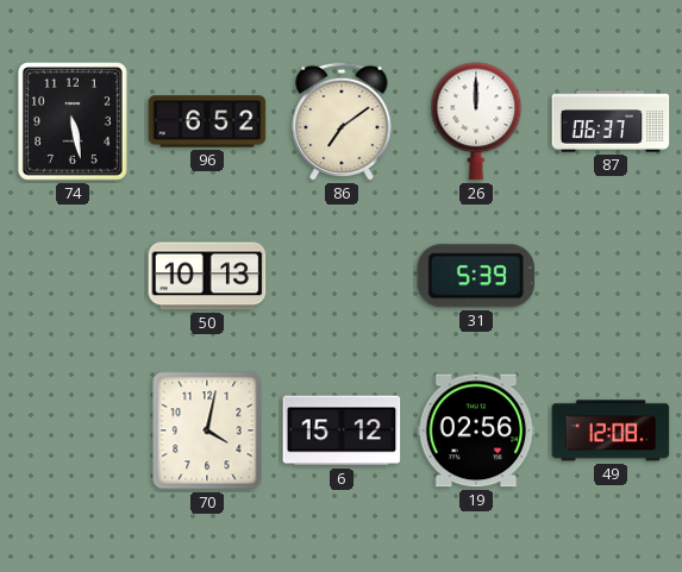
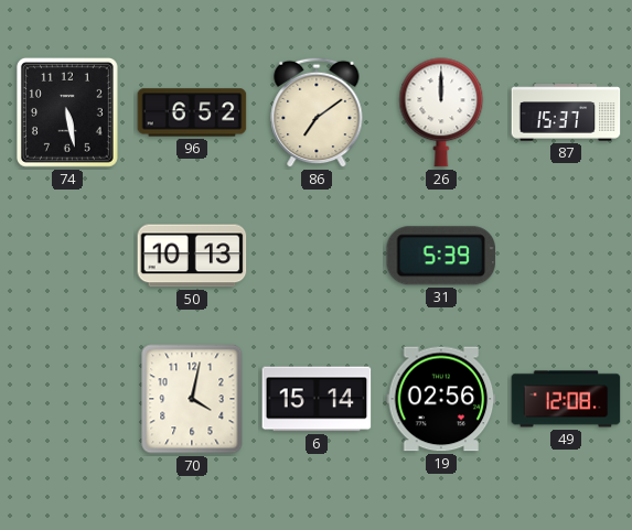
87: 06:37 -> 15:37 (566, 112)
6: 15:12 -> 15:14 (317, 399)
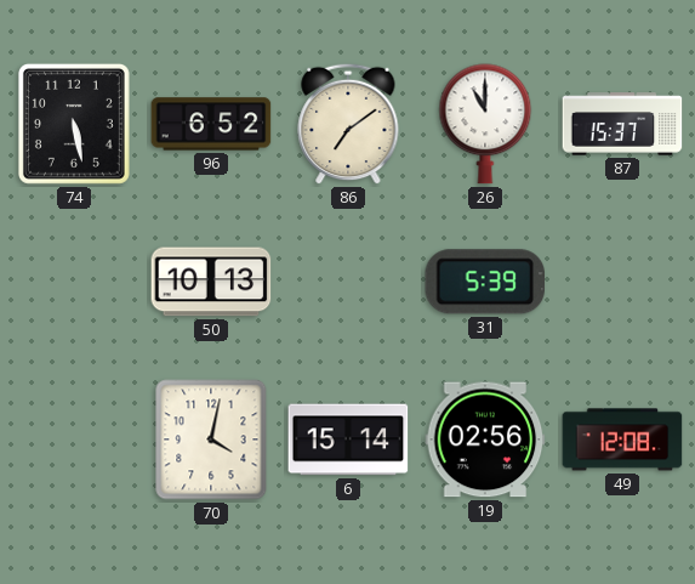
26: 12:00 -> 11:00 (485, 124)
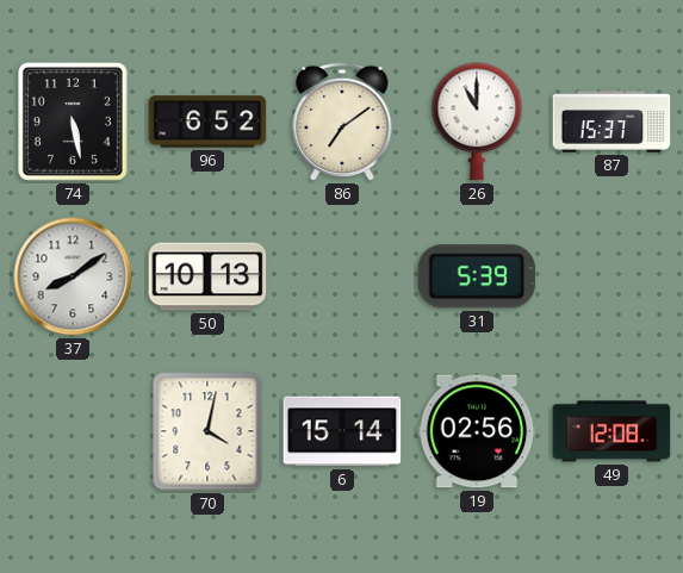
37: none -> 8:09 (73, 276)
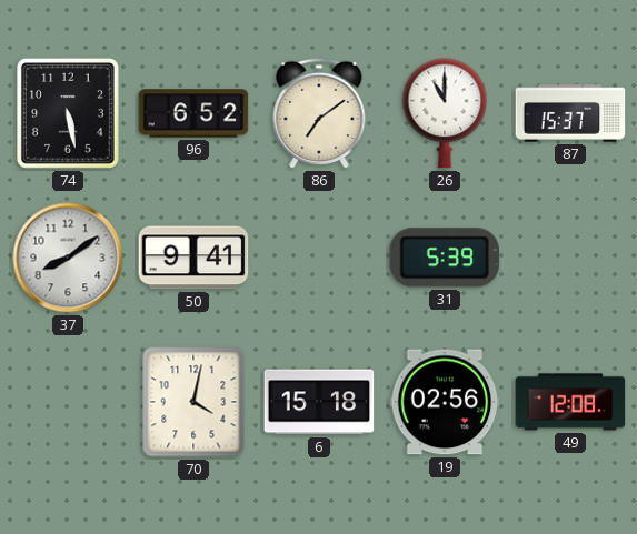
50: 10:13 -> 9:41 (193, 258)
6: 15:14 -> 15:18 (319, 402)
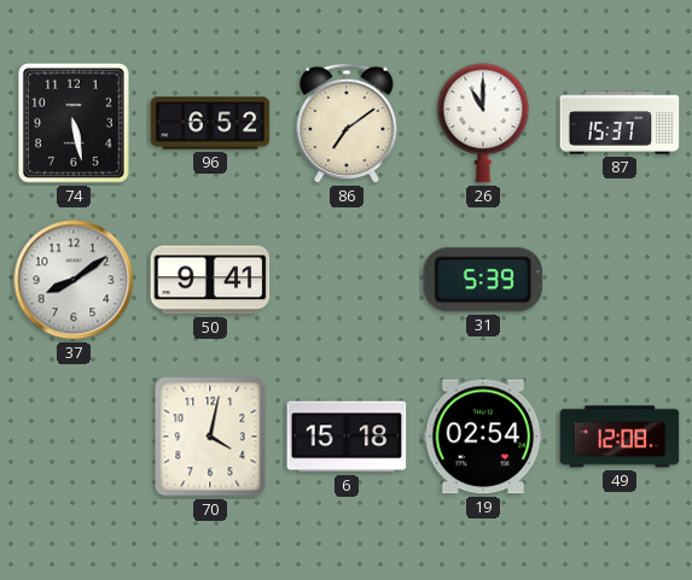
19: 02:56 -> 02:54 (483, 437)
